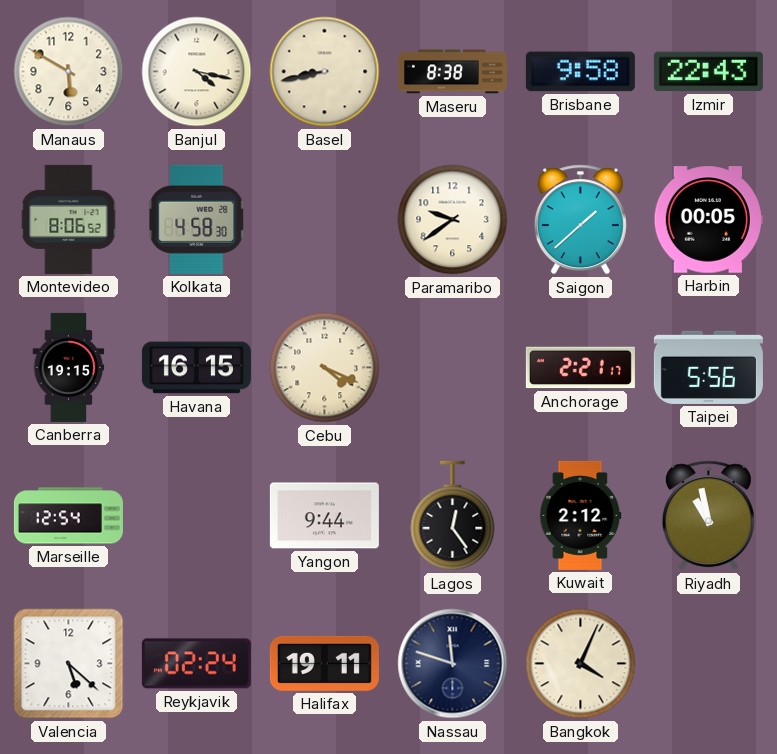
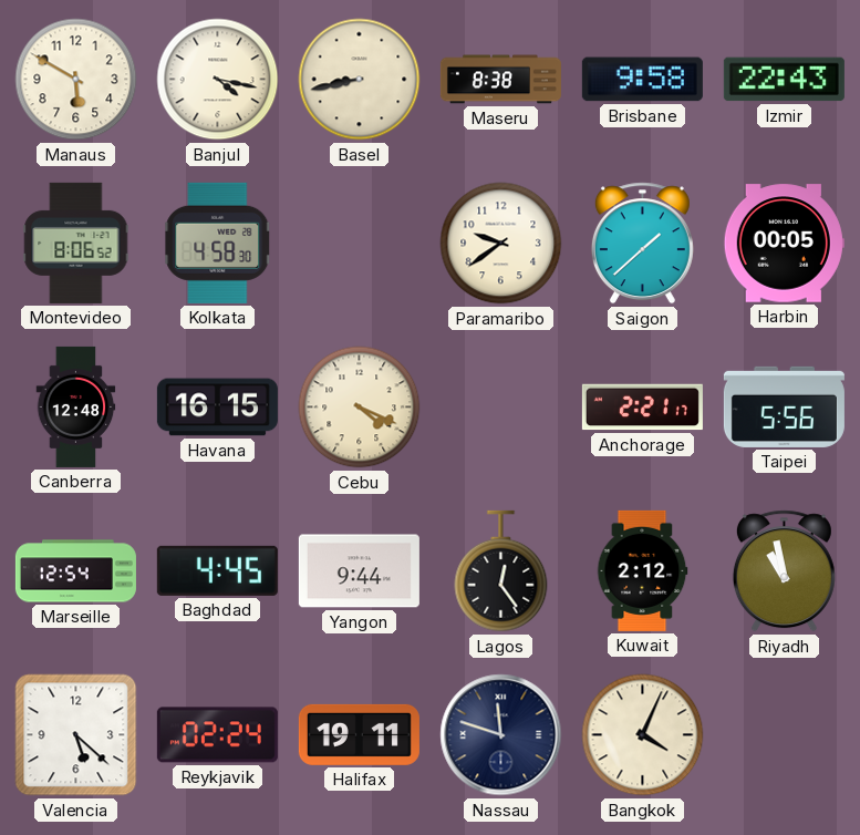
Canberra: 19:15 -> 12:48 (76, 406)
Baghdad: none -> 4:45 (217, 570)
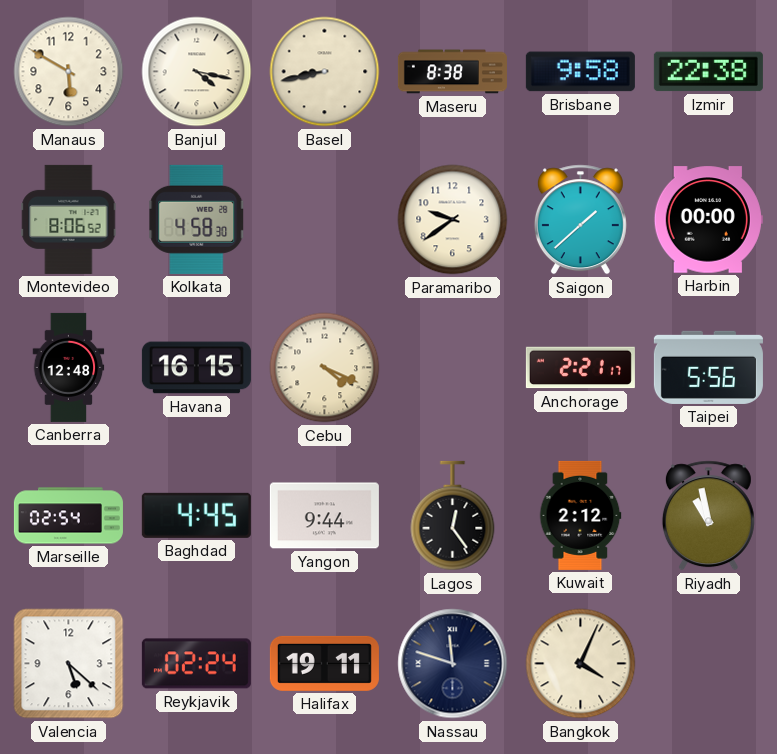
Izmir: 22:43 -> 22:38 (708, 72)
Harbin: 00:05 -> 00:00 (708, 220)
Marseille: 12:54 -> 02:54 (68, 516)
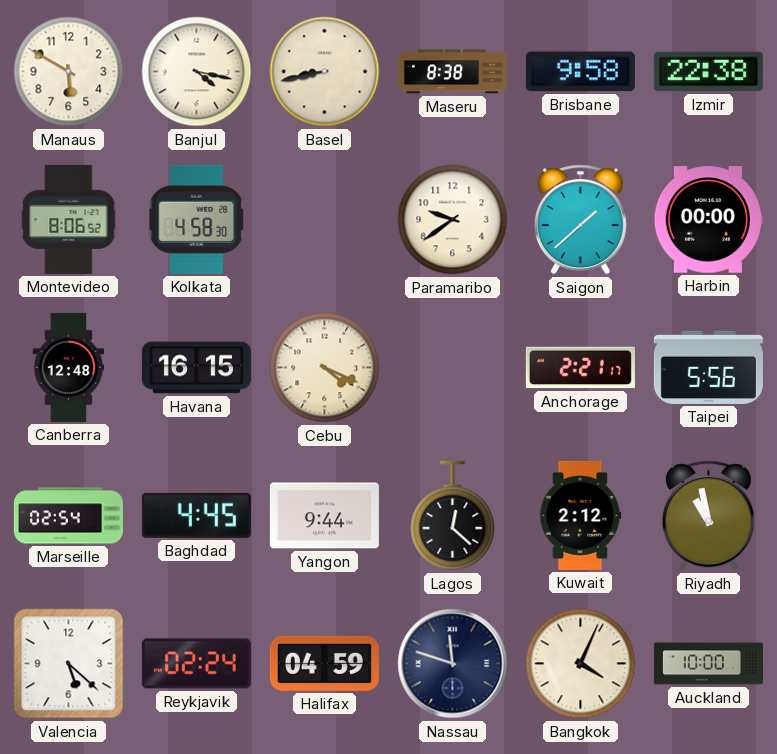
Lagos: 12:24 -> 12:22 (453, 516)
Halifax: 19:11 -> 04:59 (324, 663)
Auckland: none -> 10:00 (708, 664)
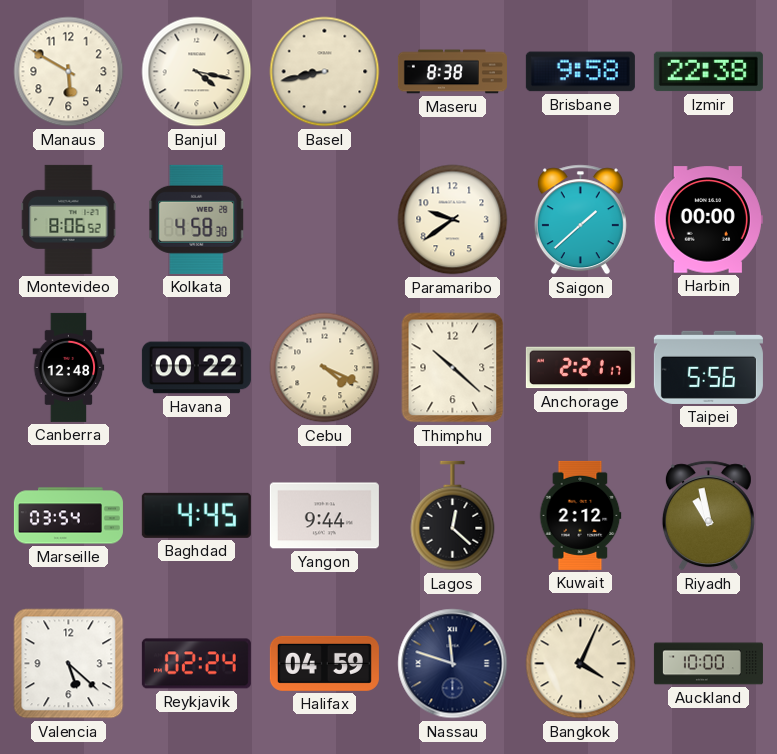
Havana: 16:15 -> 00:22 (196, 368)
Thimphu: none -> 10:22 (453, 368)
Marseille: 02:54 -> 03:54 (68, 516)
